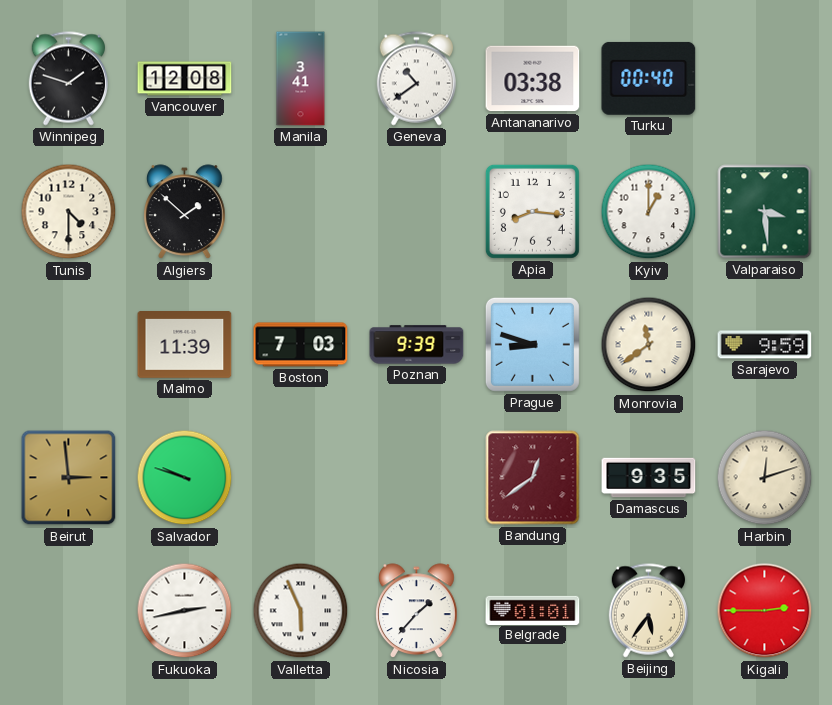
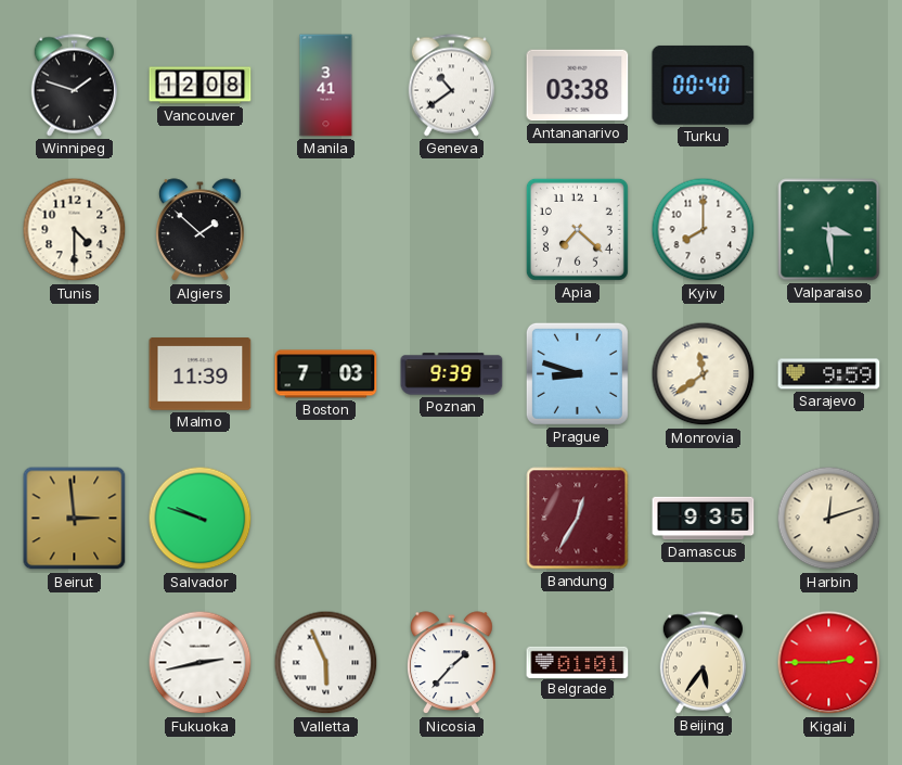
Apia: 8:16 -> 7:22 (577, 229)
Kyiv: 1:00 -> 8:00 (704, 230)
Bandung: 12:39 -> 12:35 (578, 519)
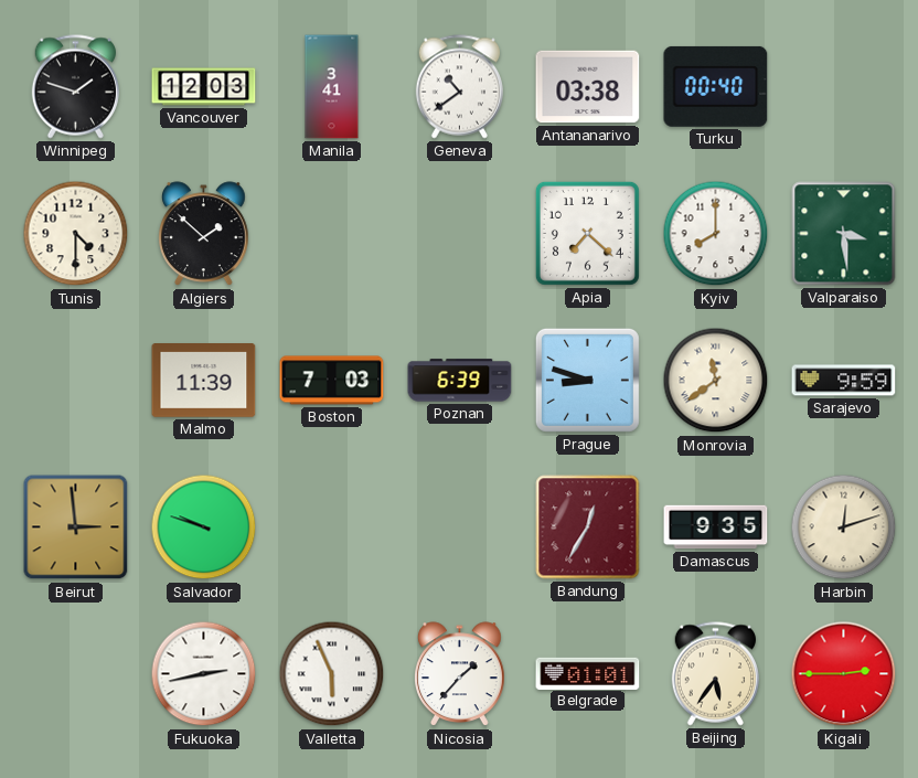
Vancouver: 12:08 -> 12:03 (204, 87)
Poznan: 9:39 -> 6:39 (460, 381)
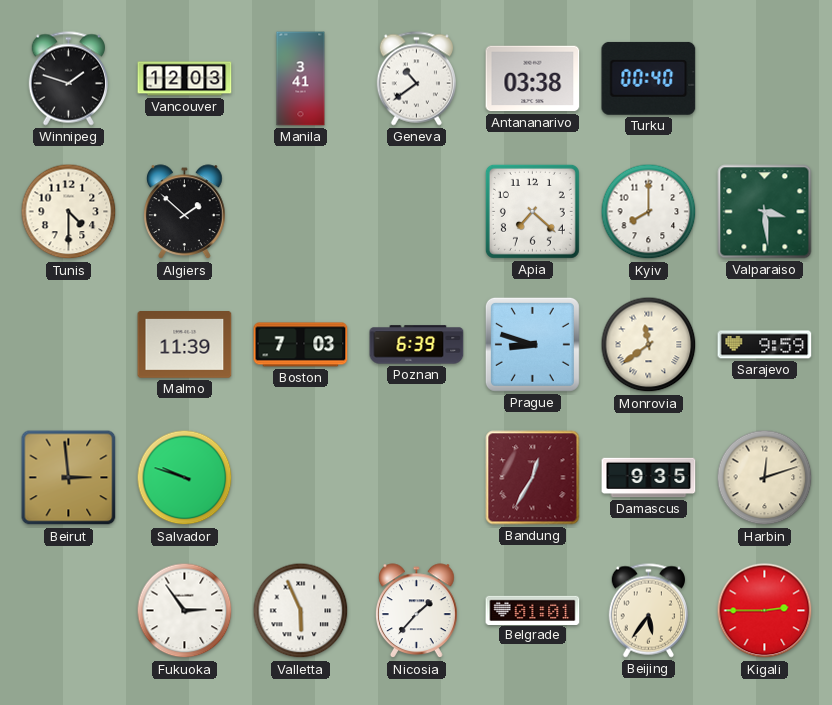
Fukuoka: 2:43 -> 2:54 (185, 611)
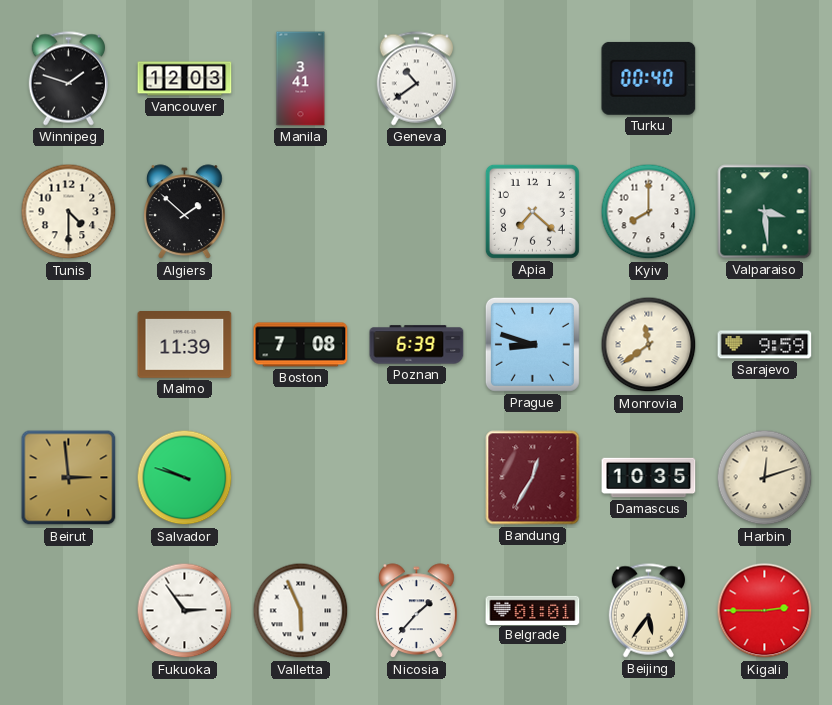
Antananarivo: 03:38 -> none (533, 79)
Boston: 7:03 -> 7:08 (301, 345)
Damascus: 9:35 -> 10:35 (649, 478)
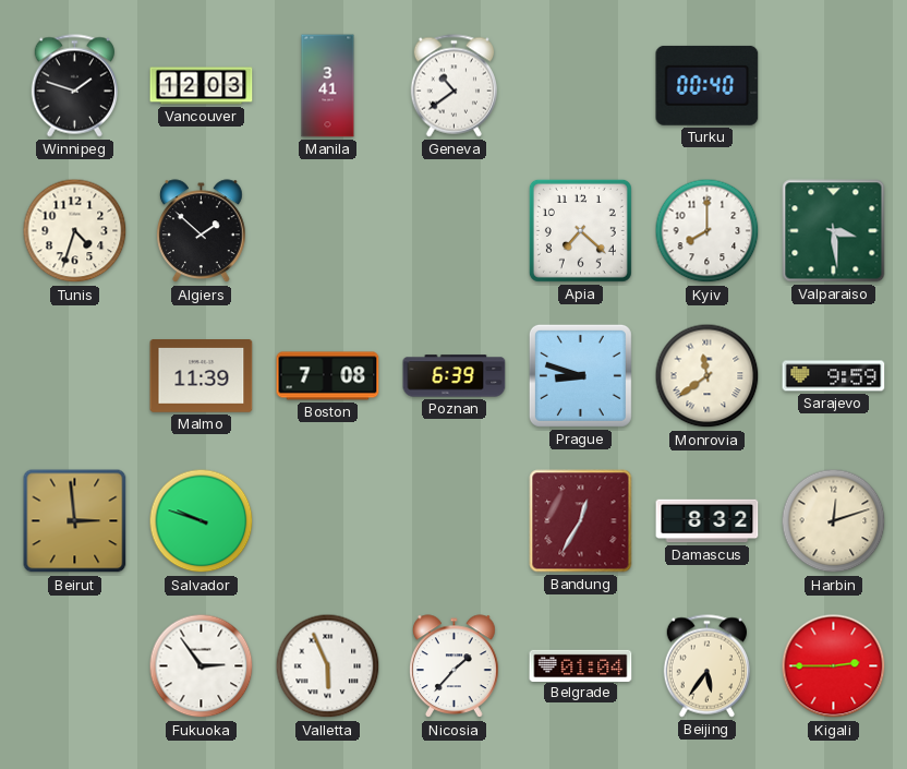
Tunis: 4:30 -> 4:33 (75, 231)
Damascus: 10:35 -> 8:32 (708, 521)
Belgrade: 01:01 -> 01:04 (581, 665)
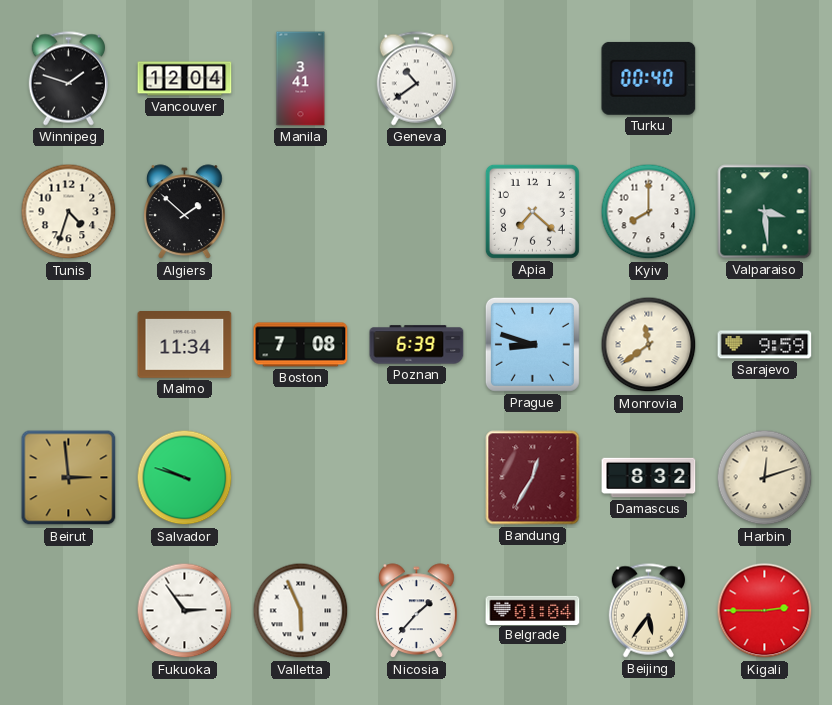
Vancouver: 12:03 -> 12:04 (185, 79)
Malmo: 11:39 -> 11:34 (185, 345)
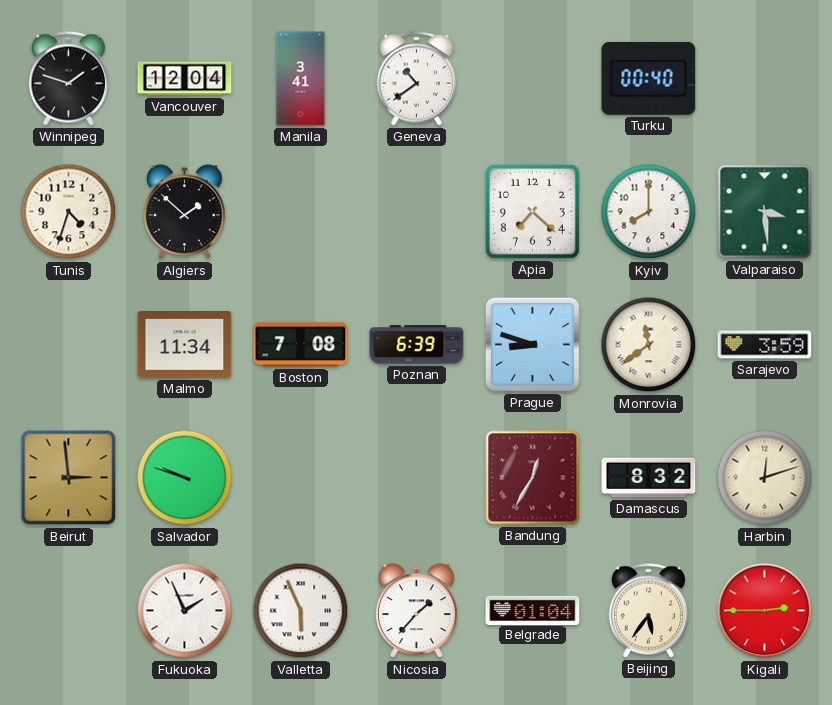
Sarajevo: 9:59 -> 3:59 (765, 345)
Fukuoka: 2:54 -> 1:56 (185, 611)
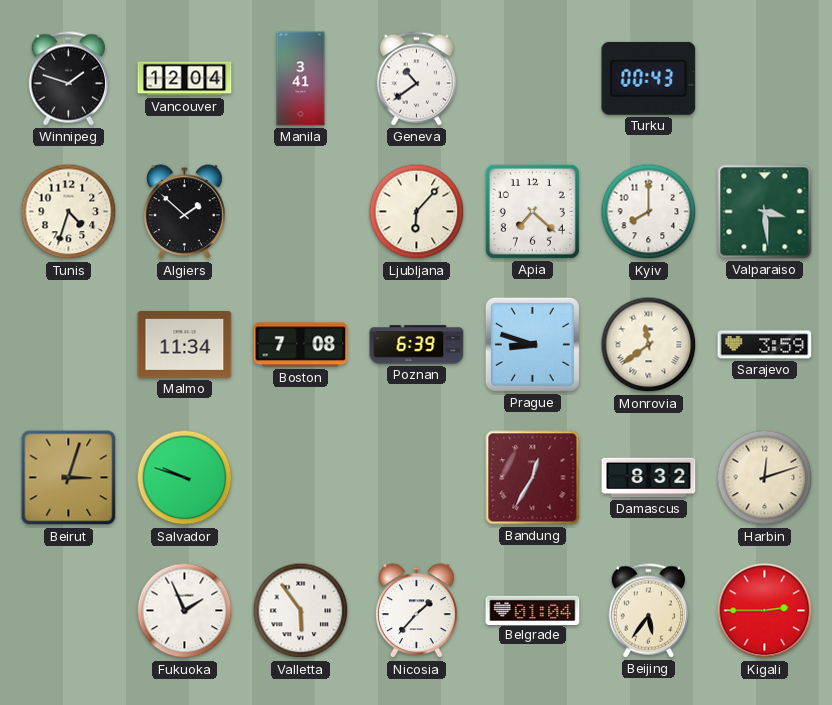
Turku: 00:40 -> 00:43 (649, 78)
Ljubljana: none -> 6:07 (417, 212)
Beirut: 2:59 -> 3:03 (69, 478)
Valletta: 5:56 -> 5:54 (301, 611)
